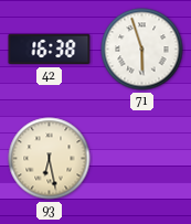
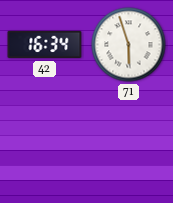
42: 16:38 -> 16:34 (45, 45)
93: 6:28 -> none (50, 159)
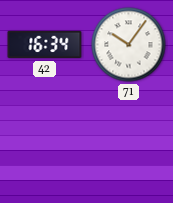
71: 5:57 -> 10:06 (129, 45)
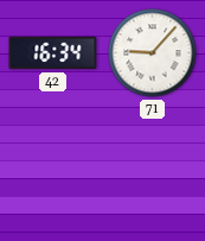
71: 10:06 -> 9:07 (153, 53)
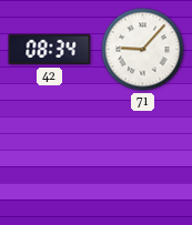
42: 16:34 -> 08:34 (50, 50)
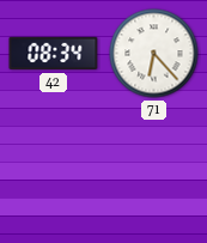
71: 9:07 -> 6:23 (154, 54)
